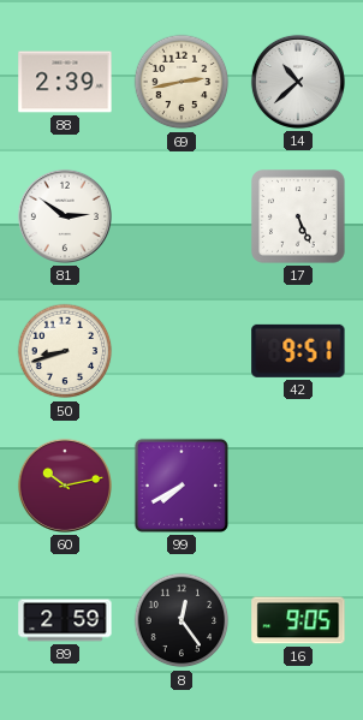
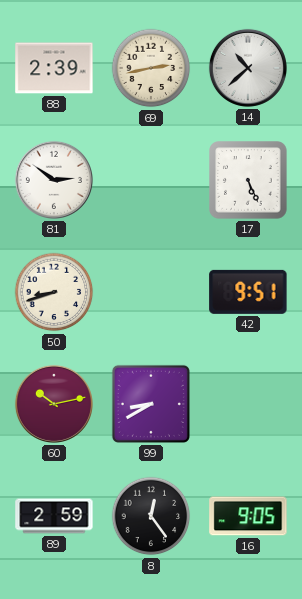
99: 7:40 -> 8:40 (151, 404)
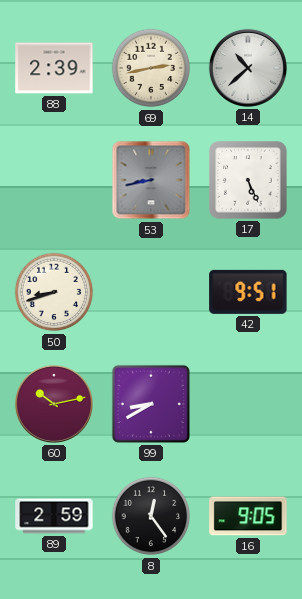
81: 2:51 -> none (54, 180)
53: none -> 8:43 (151, 180)
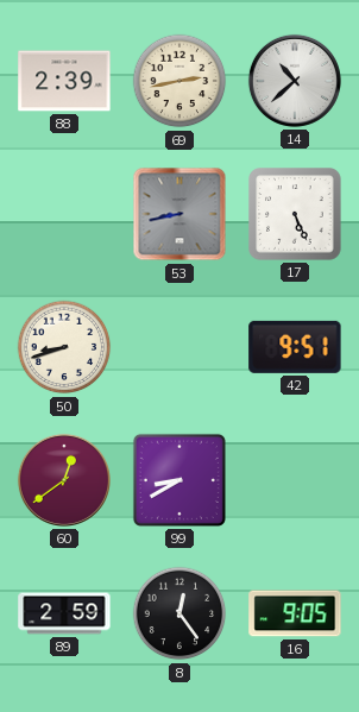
60: 10:13 -> 12:39 (64, 480)
